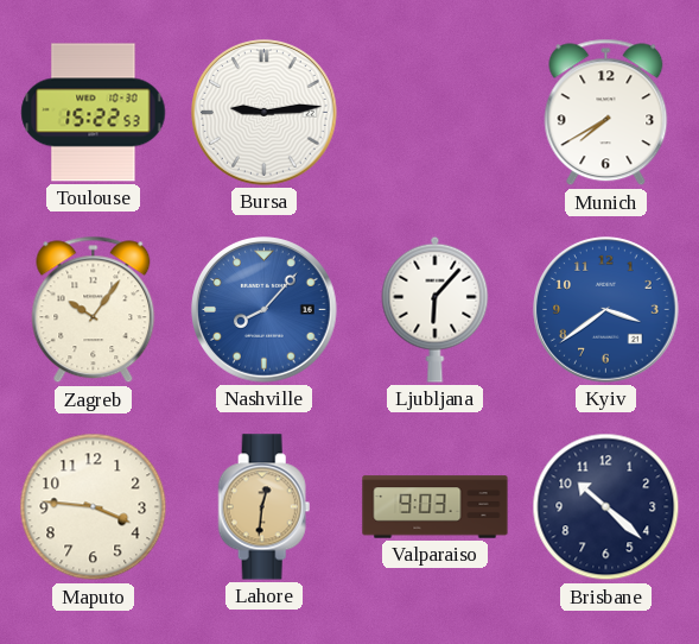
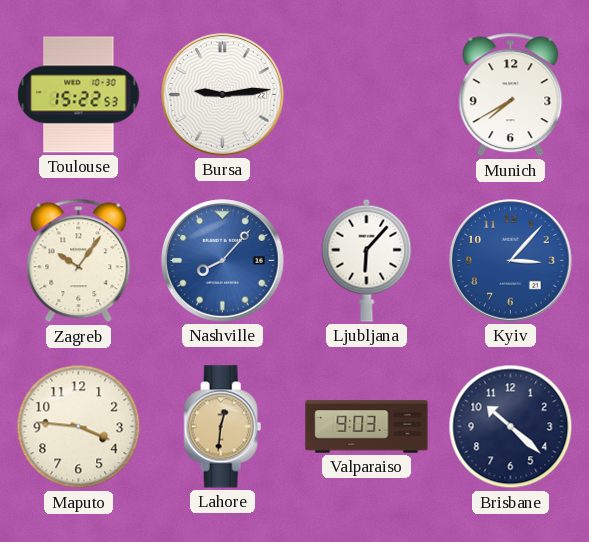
Kyiv: 3:39 -> 3:07 (511, 261)
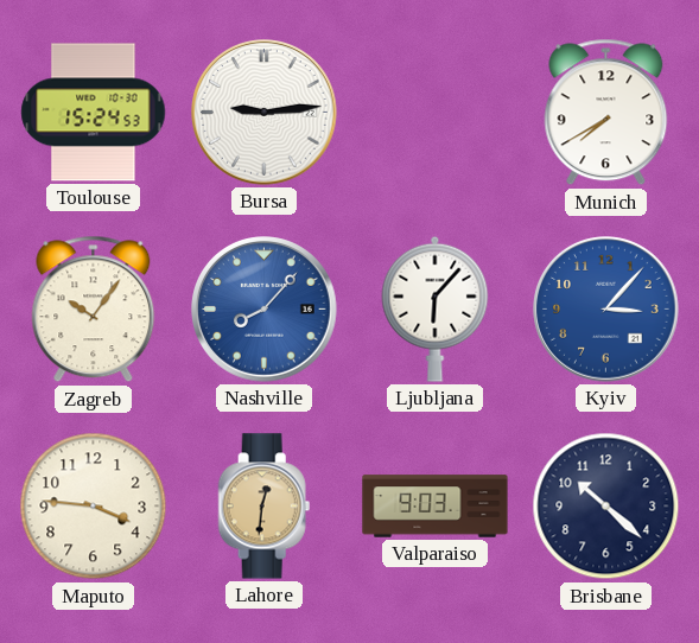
Toulouse: 15:22 -> 15:24 (94, 113)
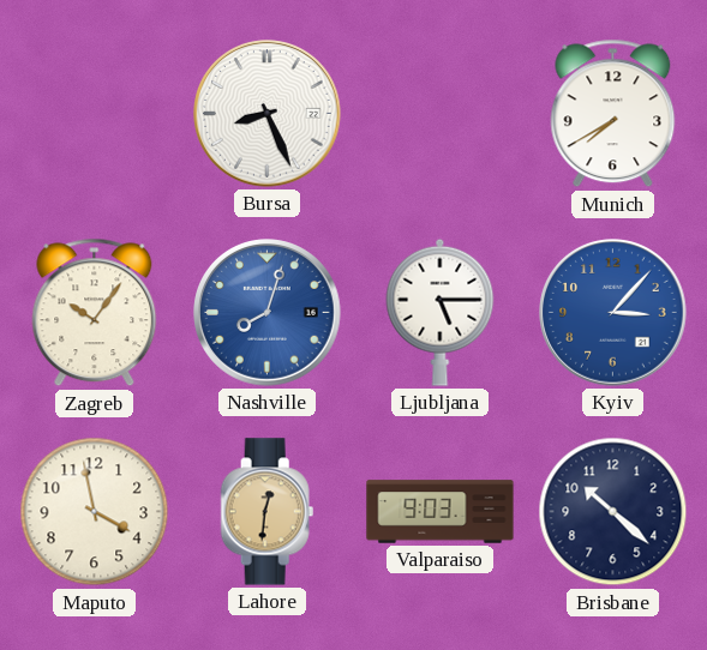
Toulouse: 15:24 -> none (94, 113)
Bursa: 9:14 -> 8:26 (268, 114)
Nashville: 8:07 -> 8:03 (268, 313)
Ljubljana: 6:07 -> 5:15 (441, 312)
Maputo: 3:46 -> 3:58 (95, 512)
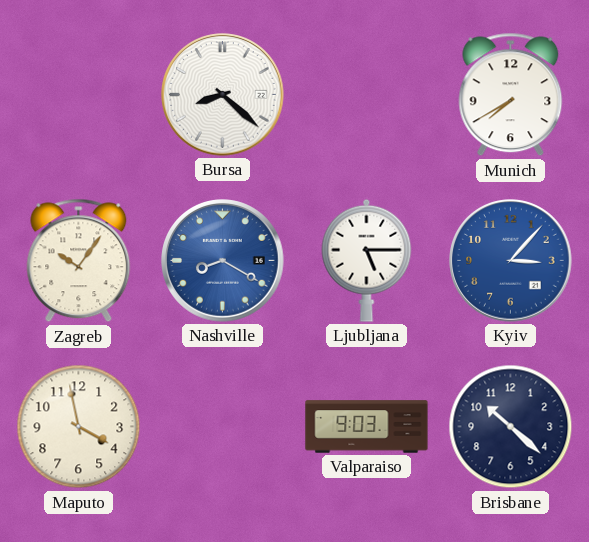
Bursa: 8:26 -> 8:22 (223, 95)
Nashville: 8:03 -> 8:20 (223, 261)
Lahore: 12:31 -> none (268, 512)
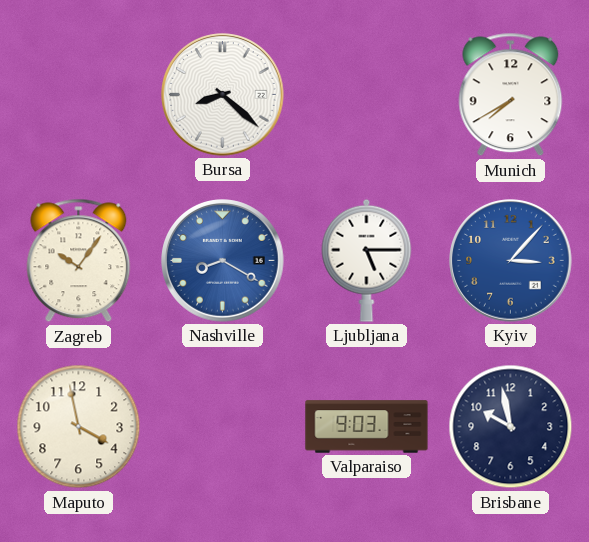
Brisbane: 10:22 -> 9:58 (511, 427)
